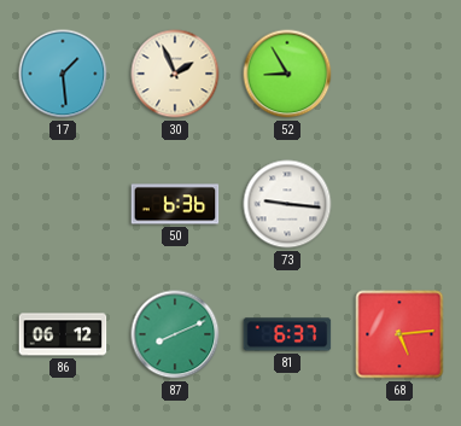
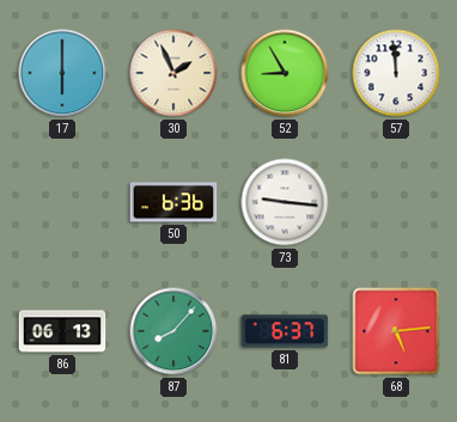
17: 1:29 -> 6:00 (62, 73)
57: none -> 11:59 (396, 73)
86: 06:12 -> 06:13 (62, 331)
87: 8:11 -> 8:07 (173, 331)
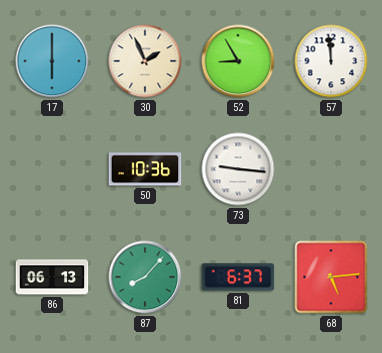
50: 6:36 -> 10:36 (145, 169)
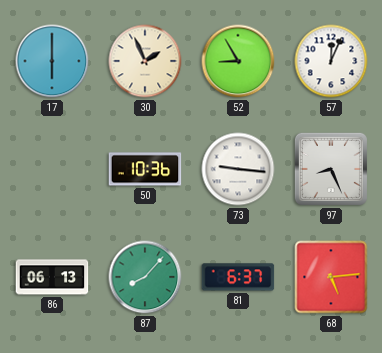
57: 11:59 -> 12:04 (331, 61)
97: none -> 8:26 (331, 169)
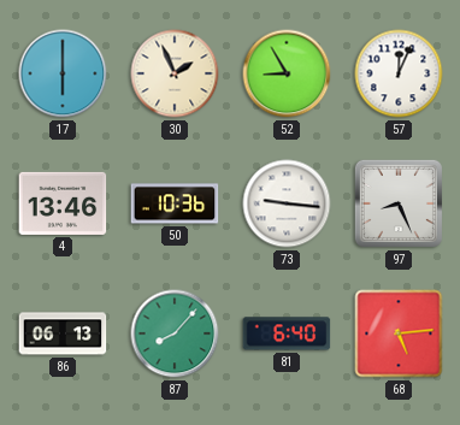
4: none -> 13:46 (63, 203)
81: 6:37 -> 6:40 (287, 333)
